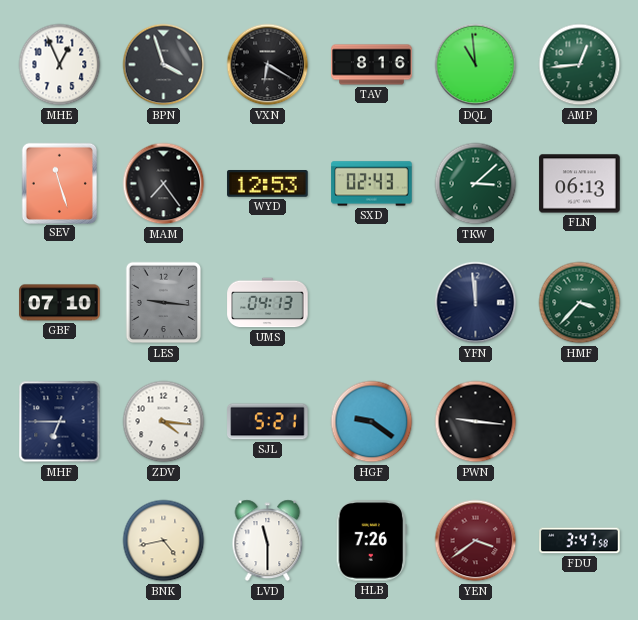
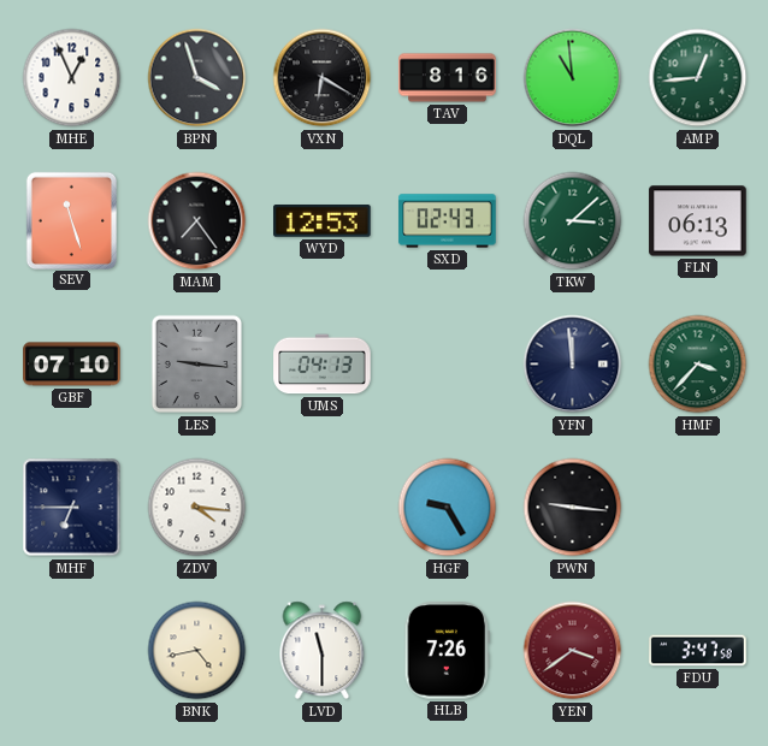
SJL: 5:21 -> none (268, 422)
HGF: 9:21 -> 9:25 (448, 508)
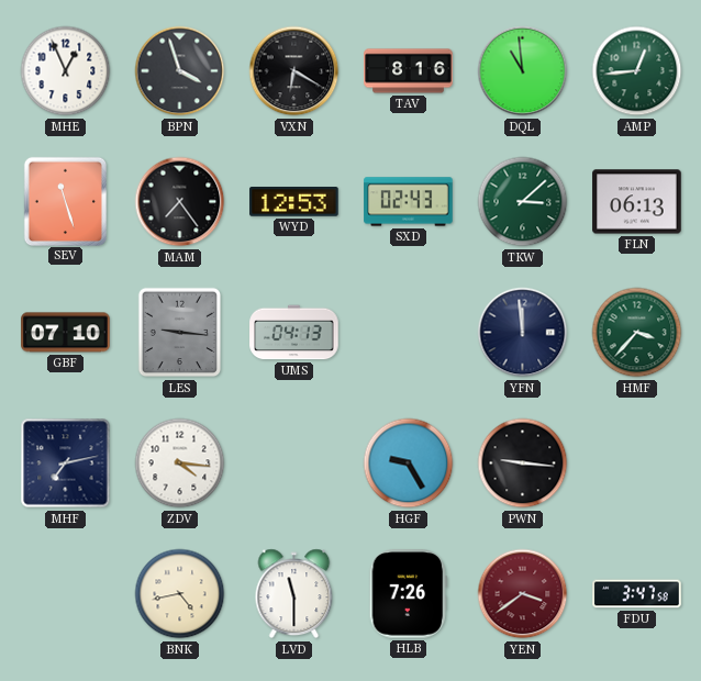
MHF: 6:45 -> 7:13 (66, 464)
